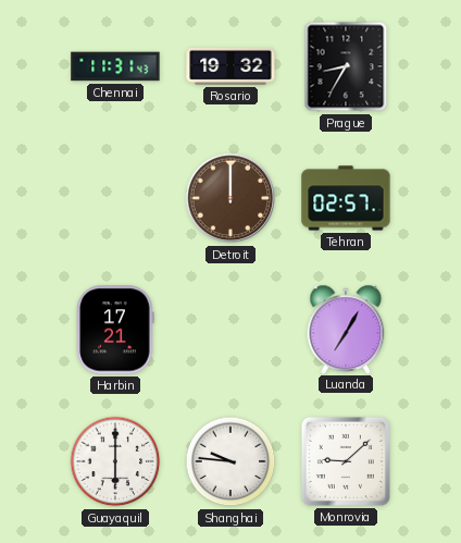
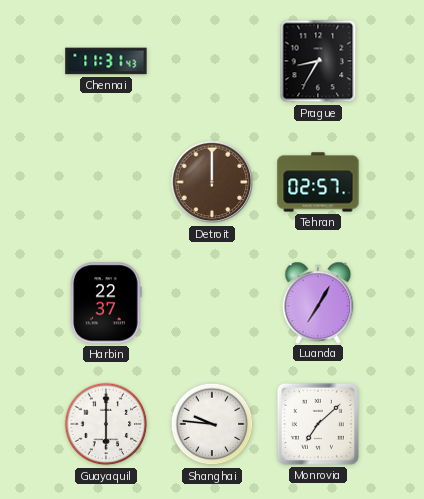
Rosario: 19:32 -> none (230, 66)
Harbin: 17:21 -> 22:37 (106, 303)
Monrovia: 9:08 -> 7:08 (318, 424)
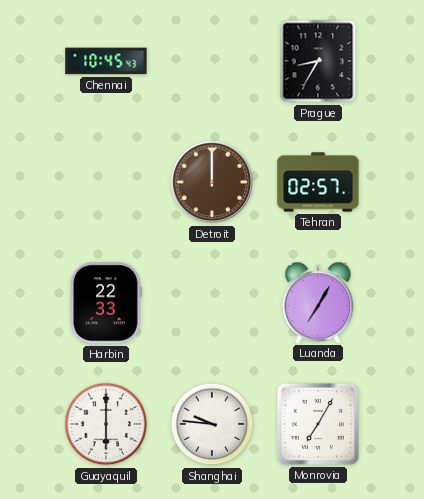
Chennai: 11:31 -> 10:45 (106, 61)
Harbin: 22:37 -> 22:33 (106, 303)
Monrovia: 7:08 -> 7:05 (318, 424)
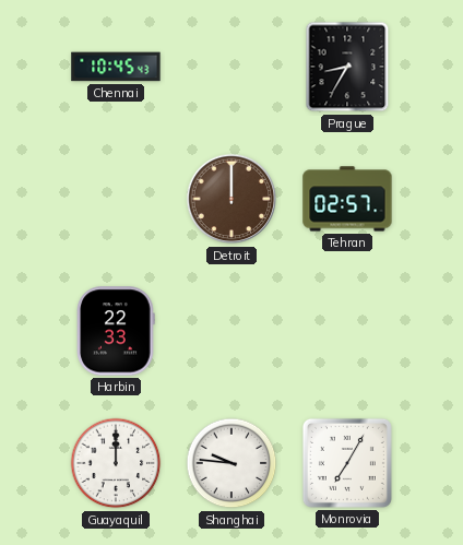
Luanda: 7:05 -> none (318, 302)
Guayaquil: 6:00 -> 12:00 (116, 463)
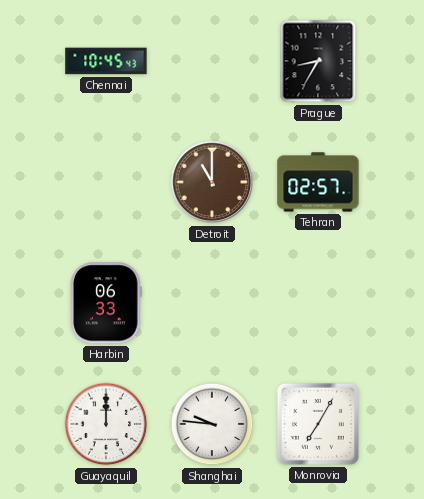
Detroit: 12:00 -> 11:00 (212, 182)
Harbin: 22:33 -> 06:33 (106, 303)
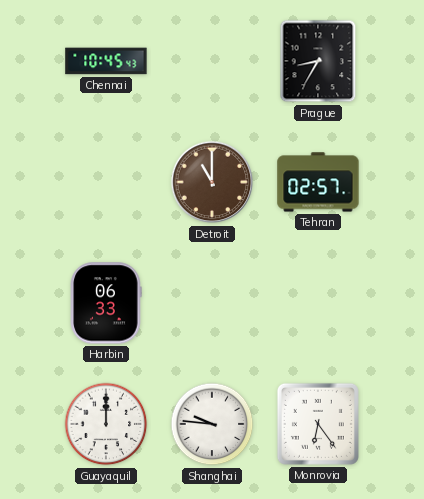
Monrovia: 7:05 -> 6:24 (318, 424)
